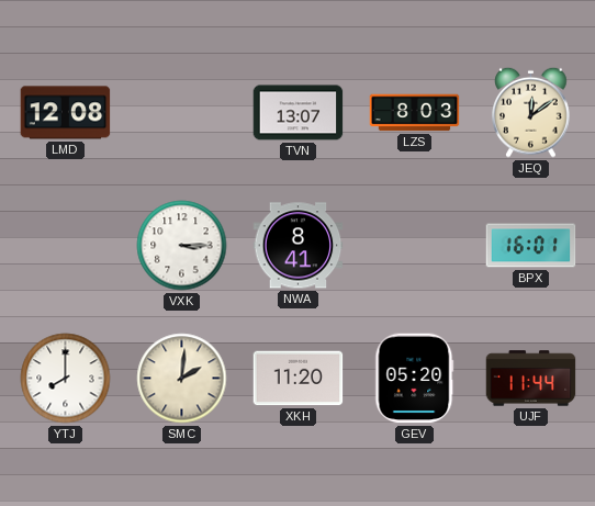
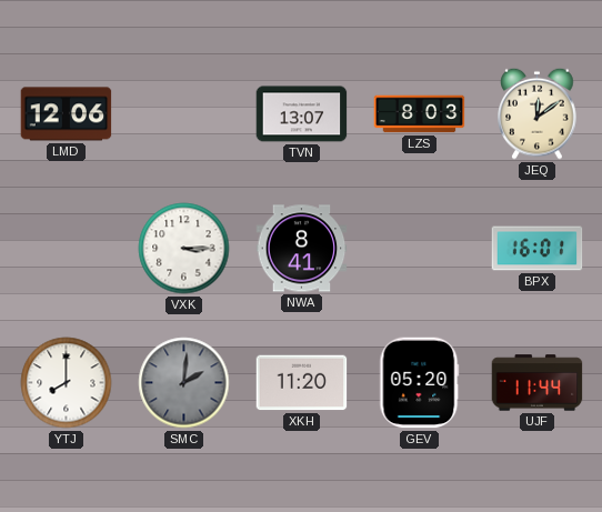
LMD: 12:08 -> 12:06 (67, 114)
SMC dial: cream -> grey (184, 383)
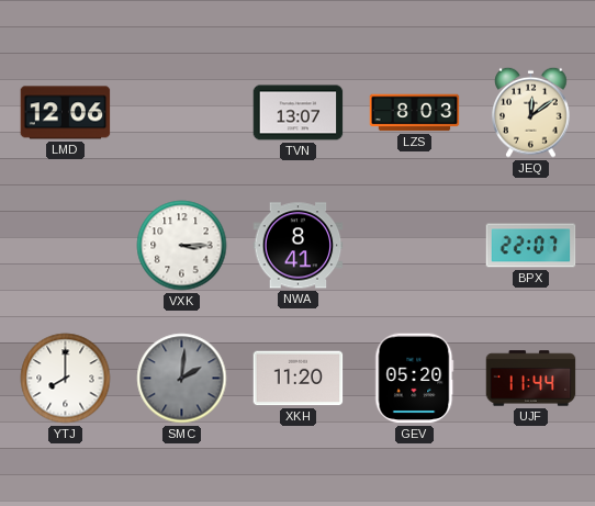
BPX: 16:01 -> 22:07 (531, 246)
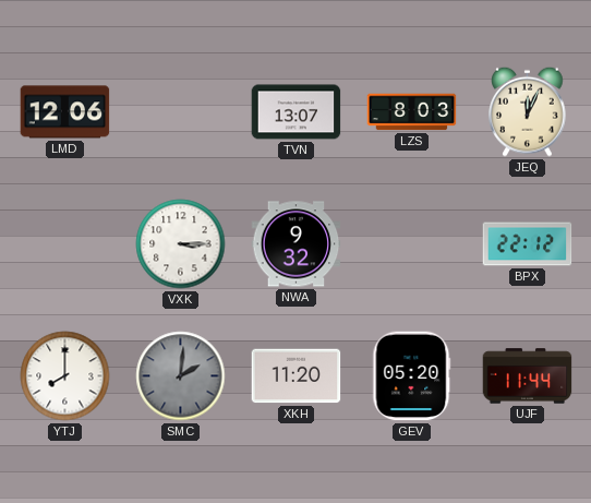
JEQ: 12:09 -> 12:04 (528, 111)
NWA: 8:41 -> 9:32 (297, 244)
BPX: 22:07 -> 22:12 (528, 244)
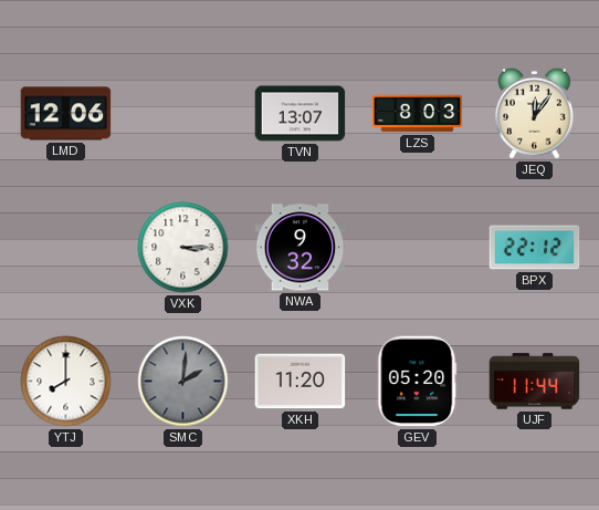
JEQ: 12:04 -> 12:06 (535, 113)
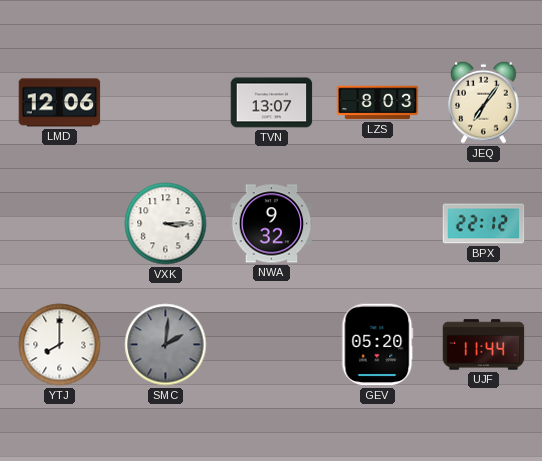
JEQ: 12:06 -> 7:06 (484, 102)
XKH: 11:20 -> none (301, 382)
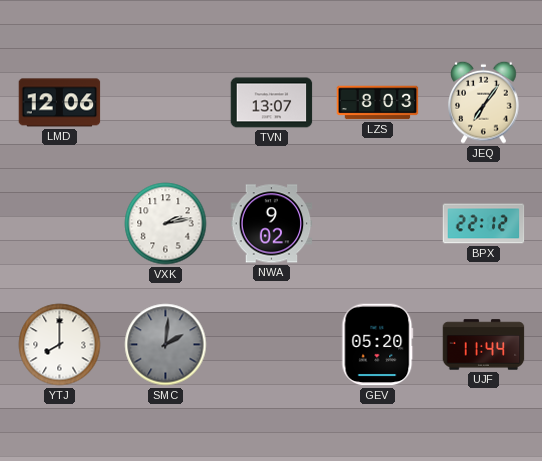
VXK: 3:15 -> 2:13 (166, 224)
NWA: 9:32 -> 9:02 (272, 224)
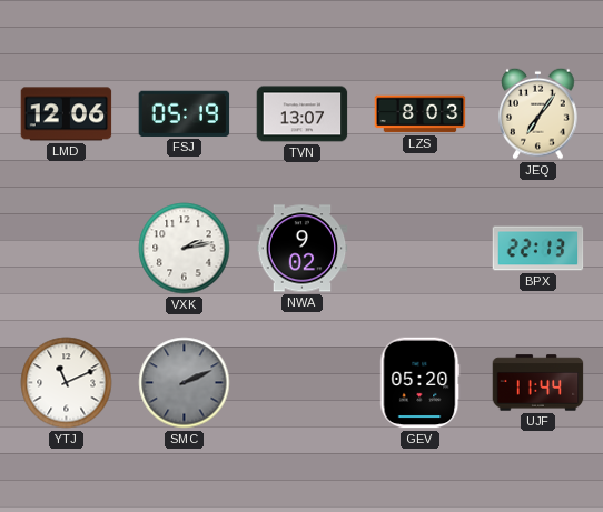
FSJ: none -> 05:19 (185, 113)
BPX: 22:12 -> 22:13 (538, 249)
YTJ: 8:00 -> 11:11 (67, 383)
SMC: 2:01 -> 2:11 (185, 383)
